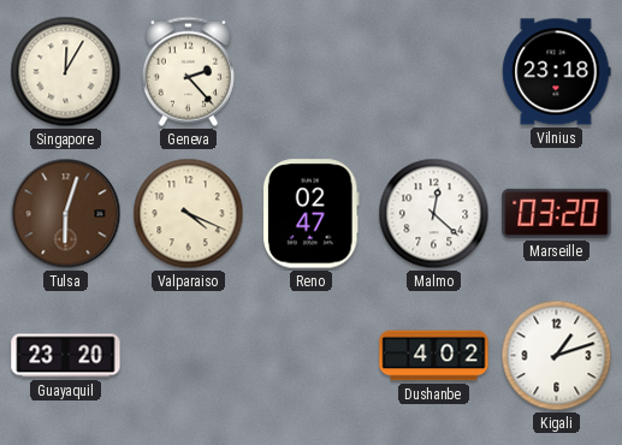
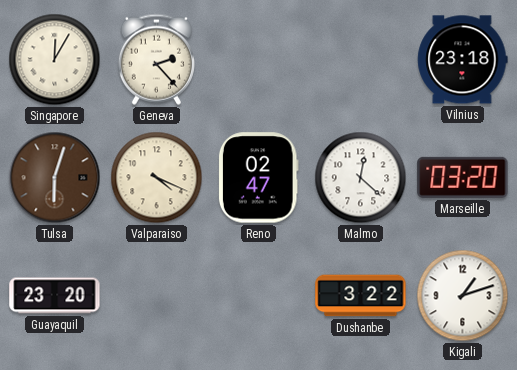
Dushanbe: 4:02 -> 3:22 (361, 296)
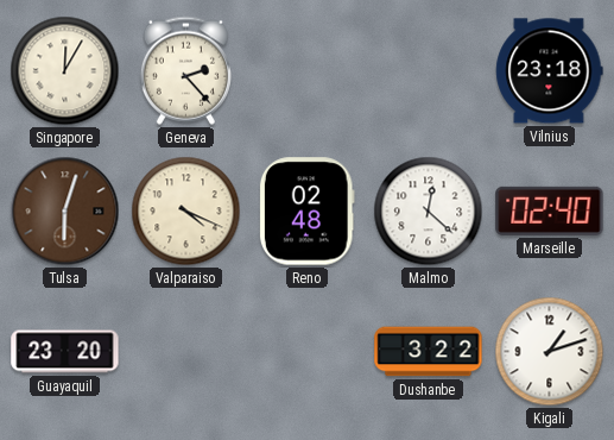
Reno: 02:47 -> 02:48 (306, 212)
Marseille: 03:20 -> 02:40 (550, 210)
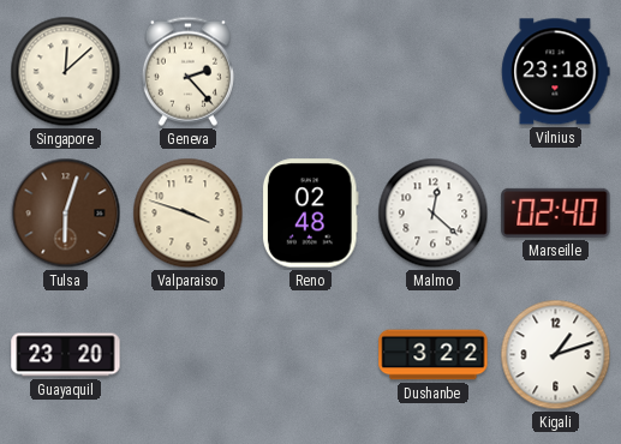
Singapore: 12:05 -> 12:08 (66, 72)
Valparaiso: 4:19 -> 3:48 (189, 214)
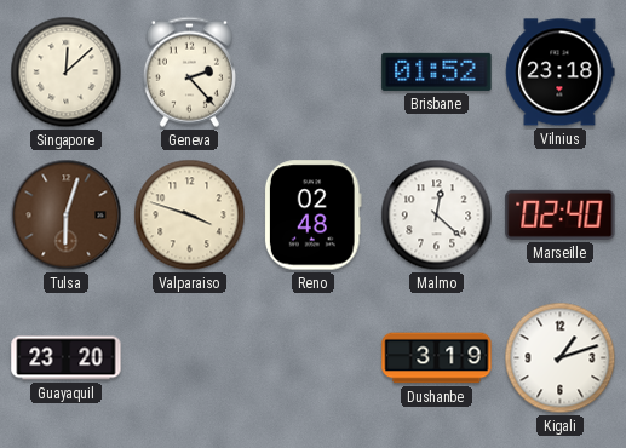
Brisbane: none -> 01:52 (437, 71)
Dushanbe: 3:22 -> 3:19 (437, 358)
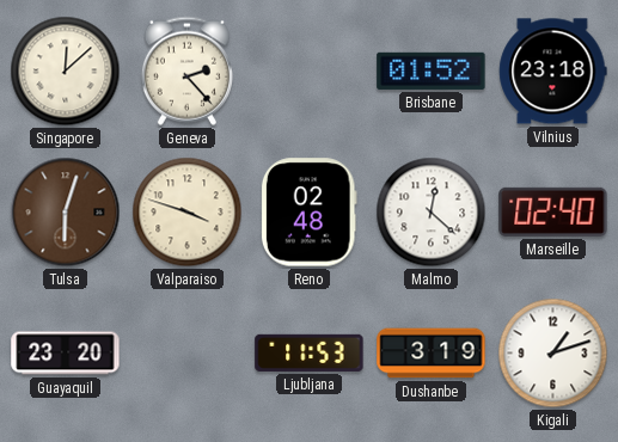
Ljubljana: none -> 11:53 (310, 352)
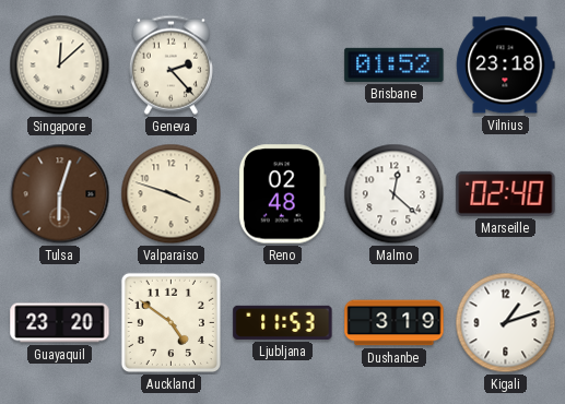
Auckland: none -> 4:51 (170, 322)
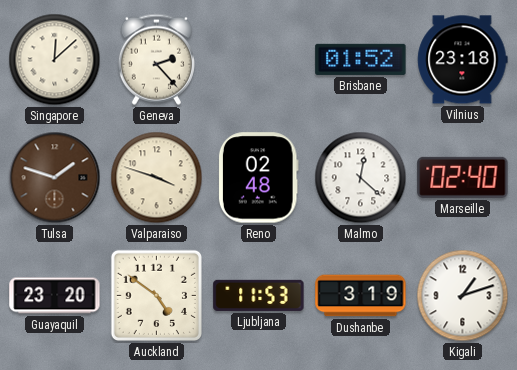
Tulsa: 6:03 -> 1:48 (55, 178)
